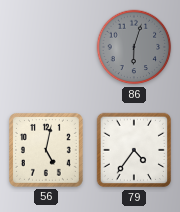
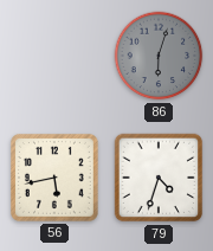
56: 5:02 -> 5:43 (54, 178)
79: 4:36 -> 4:33 (159, 178)
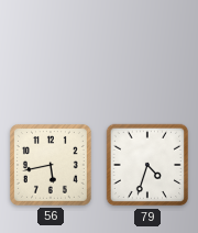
86: 6:03 -> none (159, 56)
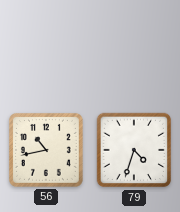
56: 5:43 -> 10:43 (46, 150)
